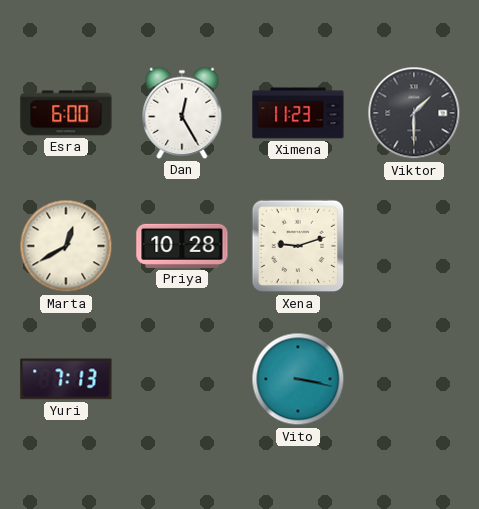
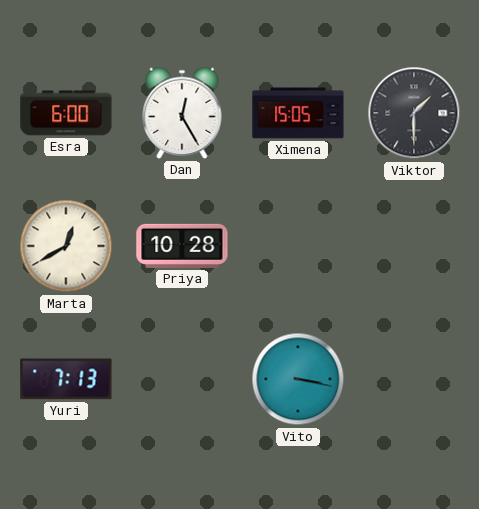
Ximena: 11:23 -> 15:05 (298, 113)
Xena: 9:12 -> none (298, 246)
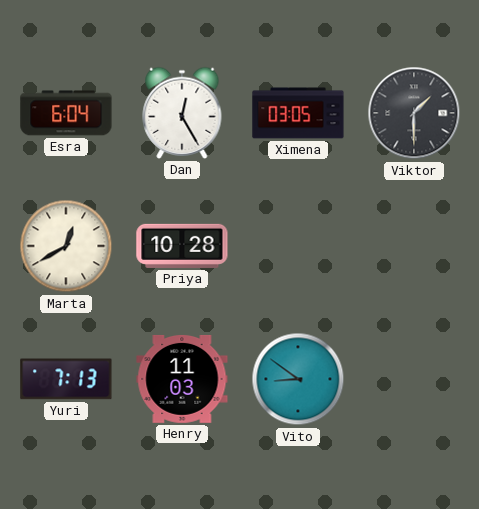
Esra: 6:00 -> 6:04 (66, 113)
Ximena: 15:05 -> 03:05 (298, 113)
Henry: none -> 11:03 (182, 379)
Vito: 3:17 -> 8:51 (298, 379)
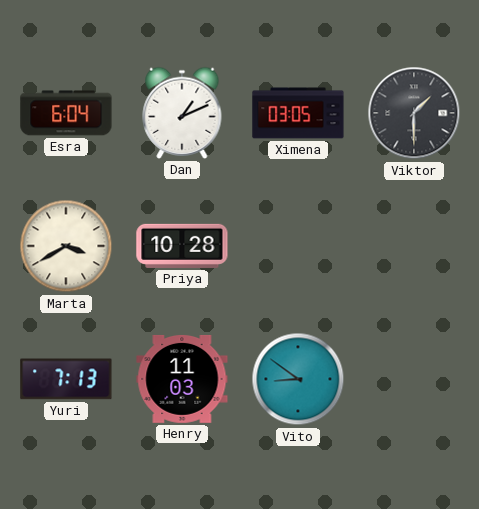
Dan: 12:25 -> 1:11 (182, 113)
Marta: 12:40 -> 3:40 (66, 246)
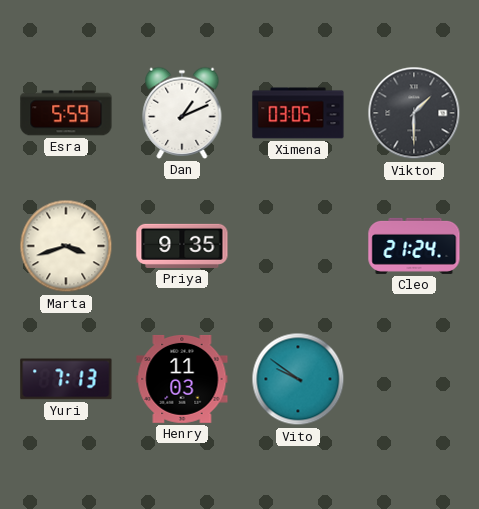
Esra: 6:04 -> 5:59 (66, 113)
Marta: 3:40 -> 3:42 (66, 246)
Priya: 10:28 -> 9:35 (182, 246)
Cleo: none -> 21:24 (414, 246)
Vito: 8:51 -> 9:51 (298, 379)
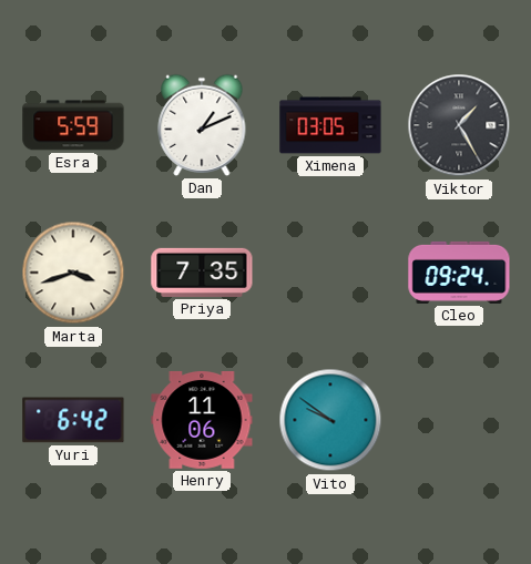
Viktor: 1:30 -> 1:25 (459, 125)
Priya: 9:35 -> 7:35 (202, 273)
Cleo: 21:24 -> 09:24 (459, 273)
Yuri: 7:13 -> 6:42 (73, 420)
Henry: 11:03 -> 11:06 (202, 420)
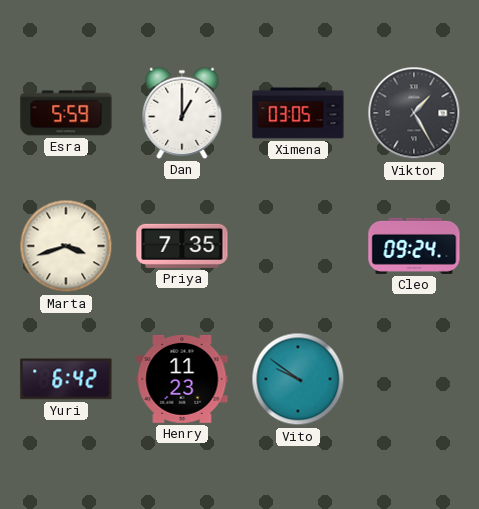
Dan: 1:11 -> 1:00 (182, 113)
Henry: 11:06 -> 11:23 (182, 379)
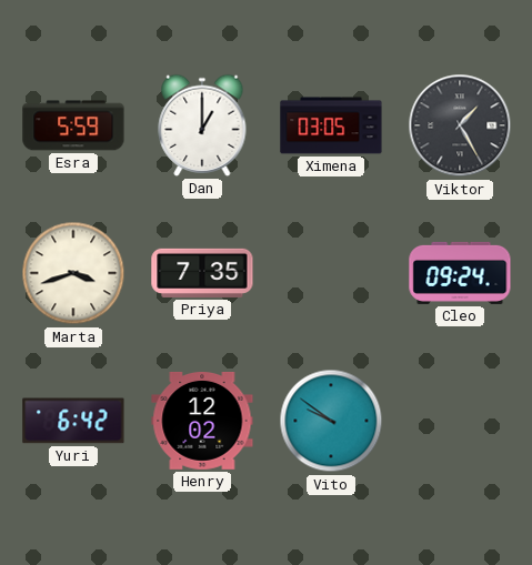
Henry: 11:23 -> 12:02 (202, 421)
